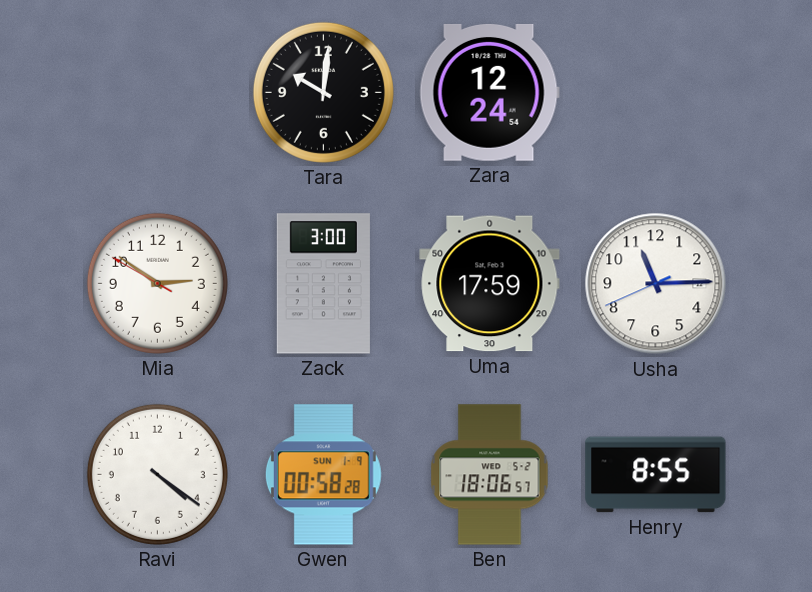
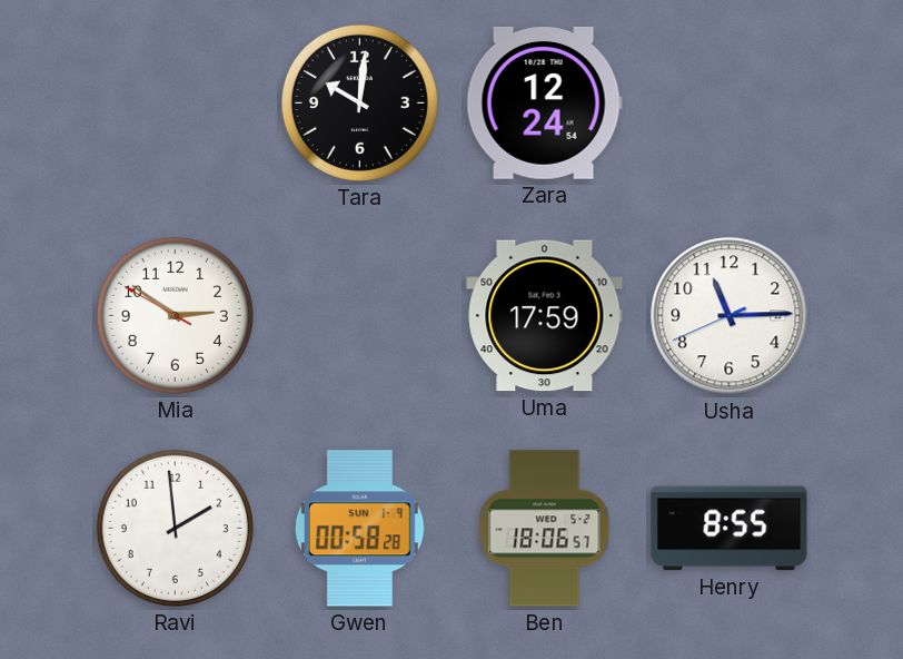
Zack: 3:00 -> none (323, 284)
Ravi: 4:21 -> 1:59 (175, 528)
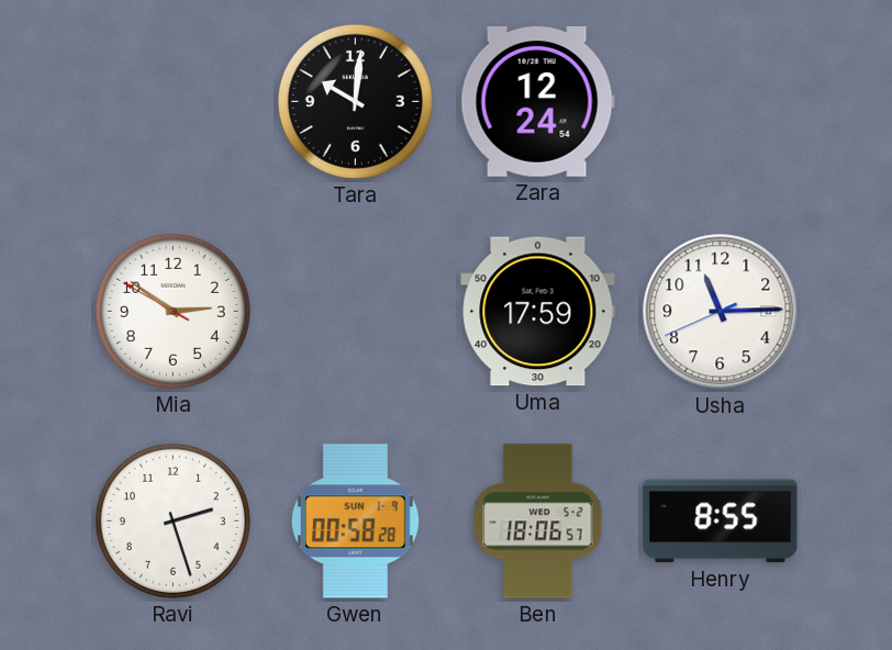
Ravi: 1:59 -> 2:27 (172, 520)
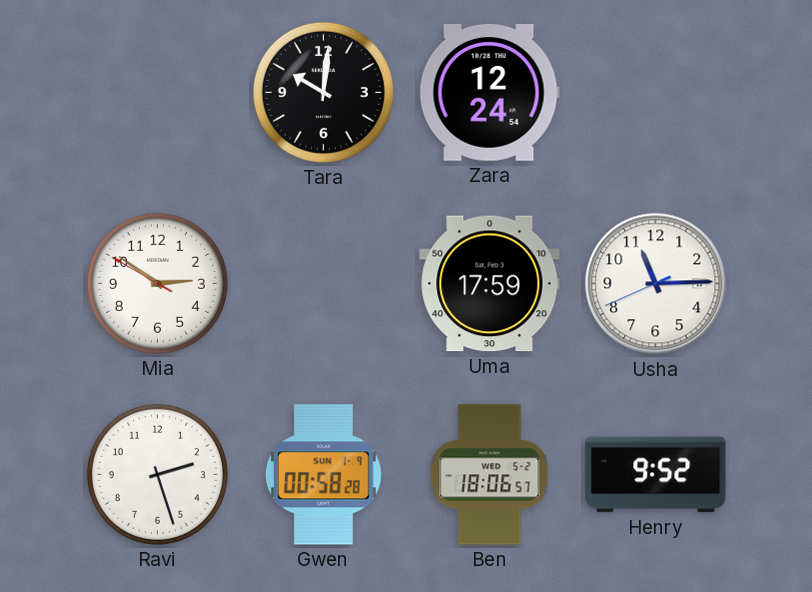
Henry: 8:55 -> 9:52 (656, 475)
